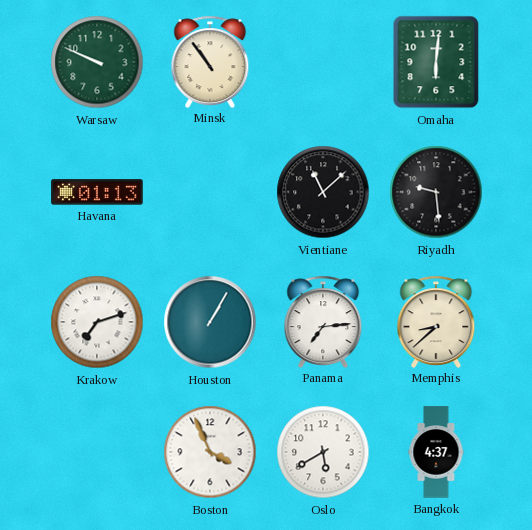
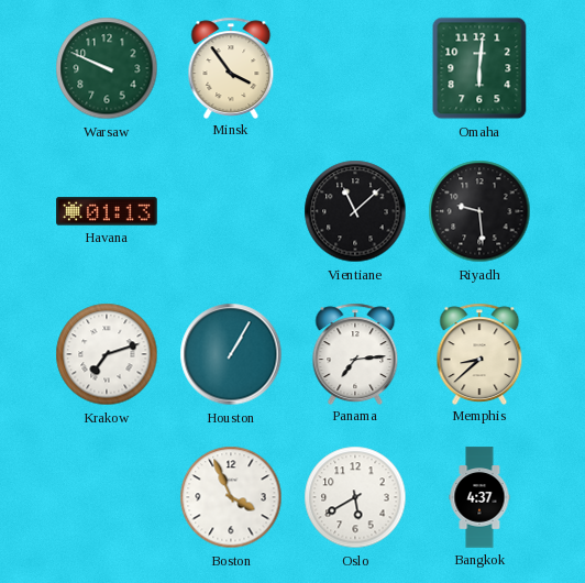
Minsk: 10:54 -> 3:54 (231, 67)
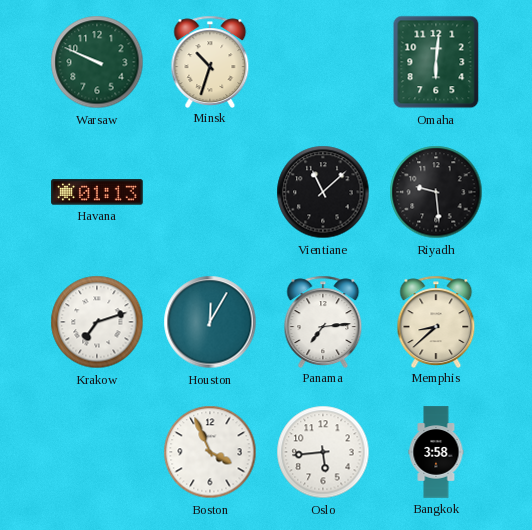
Minsk: 3:54 -> 10:33 (210, 61)
Houston: 1:05 -> 12:05 (210, 322)
Oslo: 5:40 -> 5:44 (323, 452)
Bangkok: 4:37 -> 3:58 (436, 452)
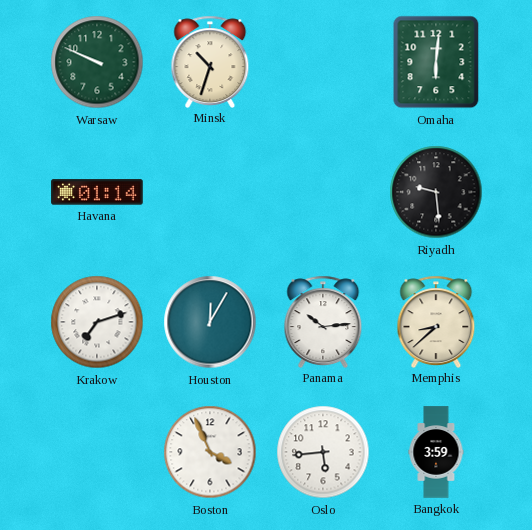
Havana: 01:13 -> 01:14 (97, 192)
Vientiane: 11:08 -> none (323, 192)
Panama: 7:14 -> 10:14 (323, 321)
Bangkok: 3:58 -> 3:59 (436, 452)
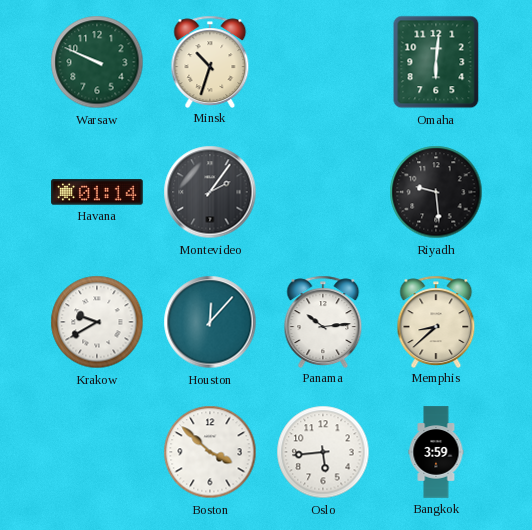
Montevideo: none -> 2:06 (210, 192)
Krakow: 7:12 -> 9:40 (97, 322)
Houston: 12:05 -> 12:07 (210, 322)
Boston: 3:56 -> 3:52 (210, 452)
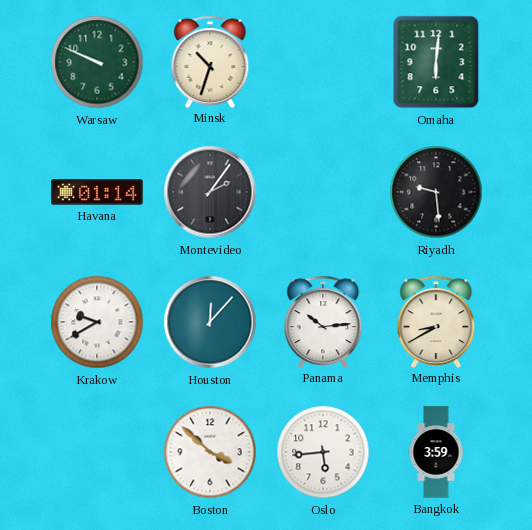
Memphis: 8:38 -> 8:40 (436, 321)
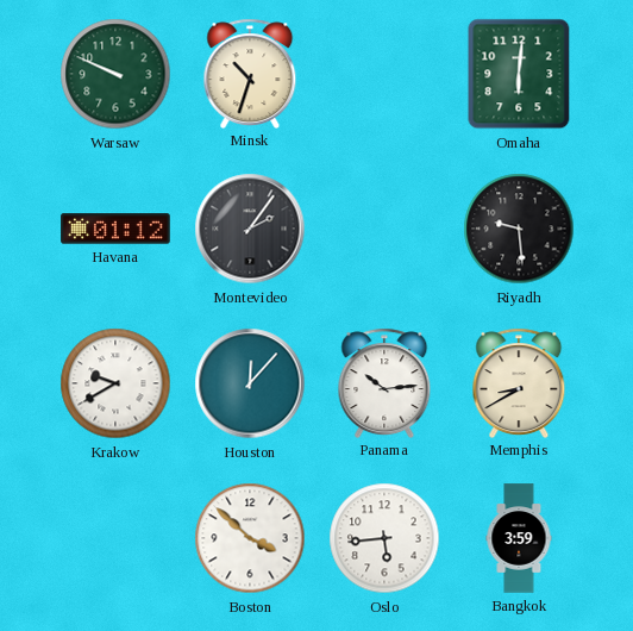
Havana: 01:14 -> 01:12 (115, 229)
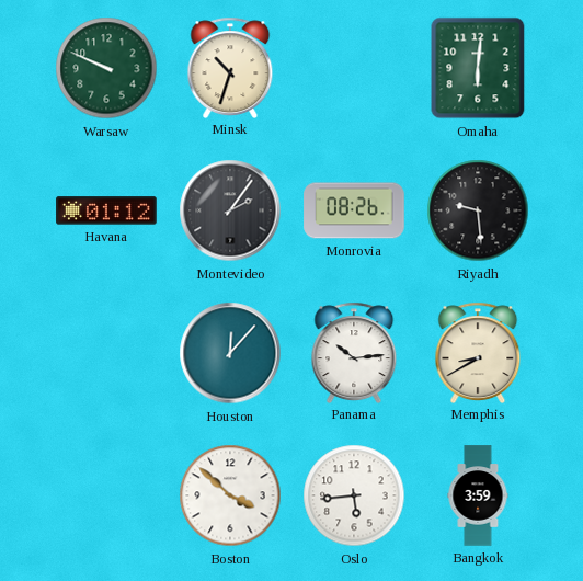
Monrovia: none -> 08:26 (354, 210)
Krakow: 9:40 -> none (115, 383)
